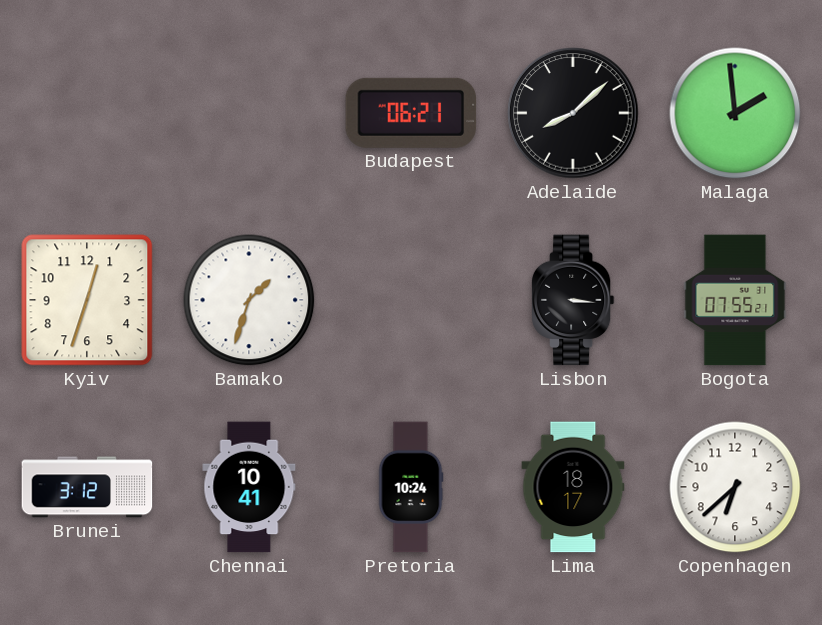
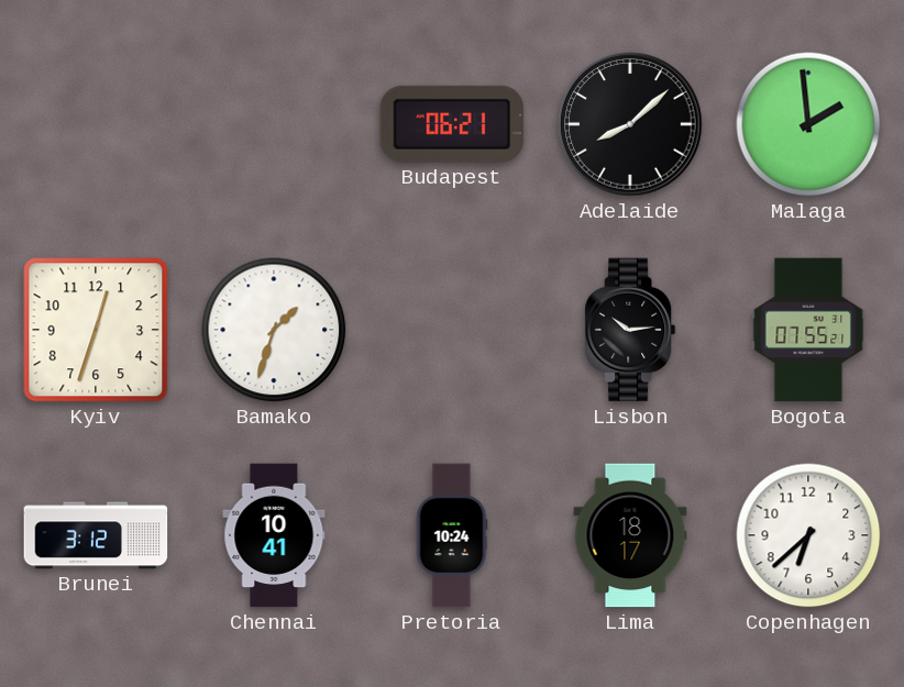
Lisbon: 3:16 -> 10:14 (630, 330)
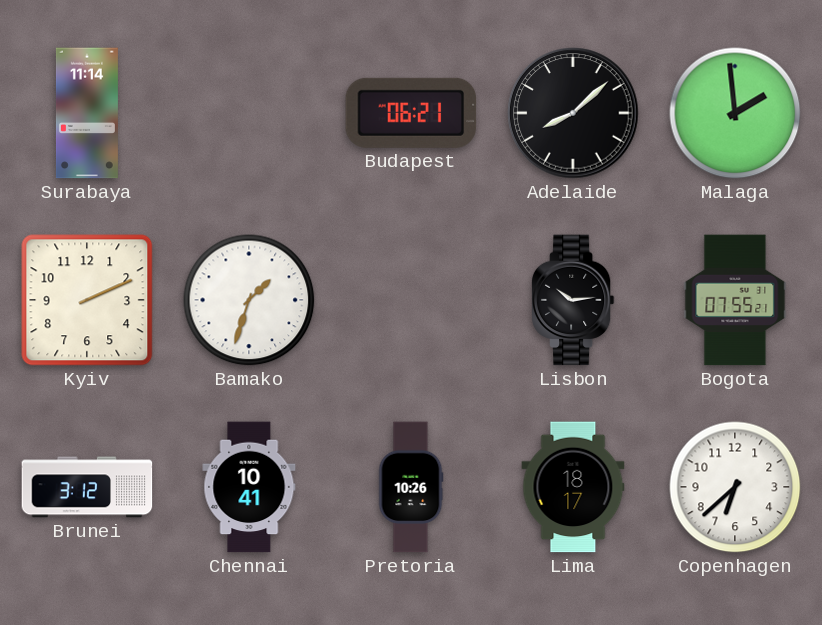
Surabaya: none -> 11:14 (87, 113)
Kyiv: 12:33 -> 2:11 (87, 300)
Pretoria: 10:24 -> 10:26 (411, 487)
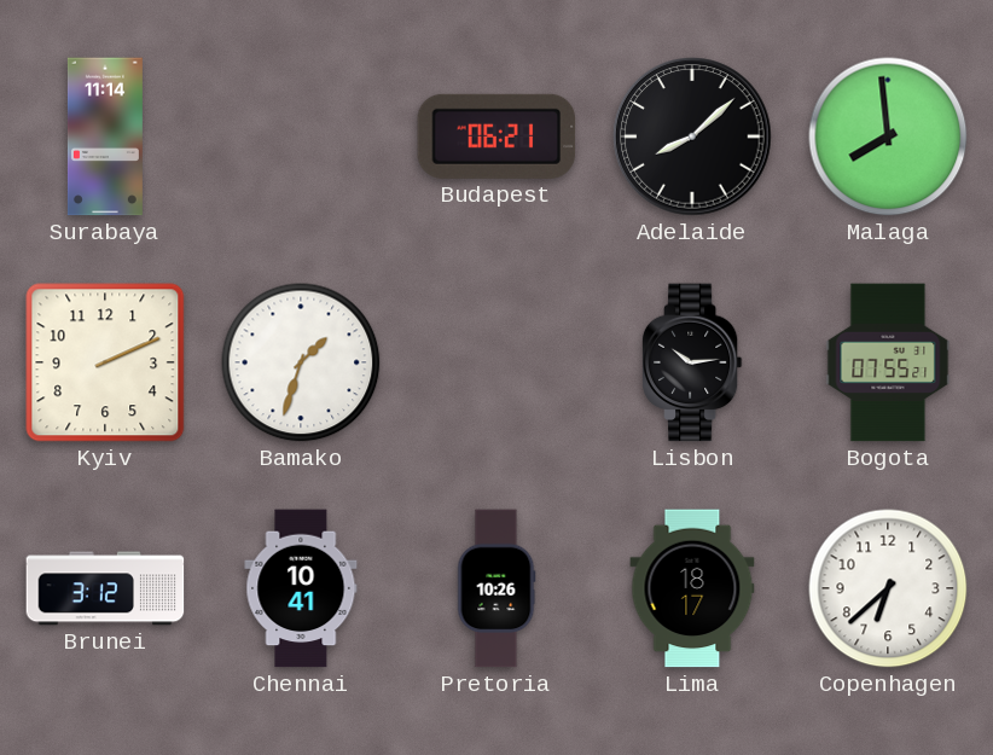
Malaga: 1:59 -> 7:59 (888, 137)
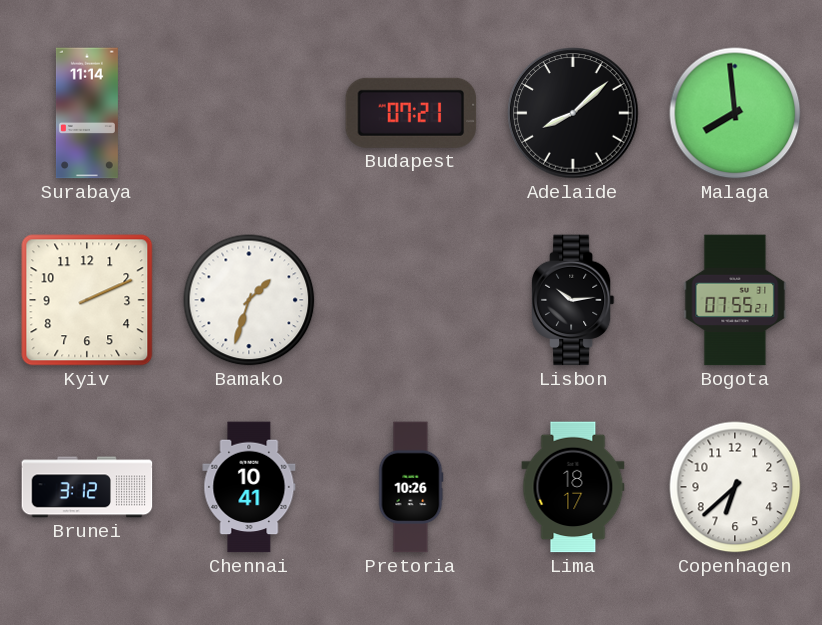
Budapest: 06:21 -> 07:21 (411, 113)
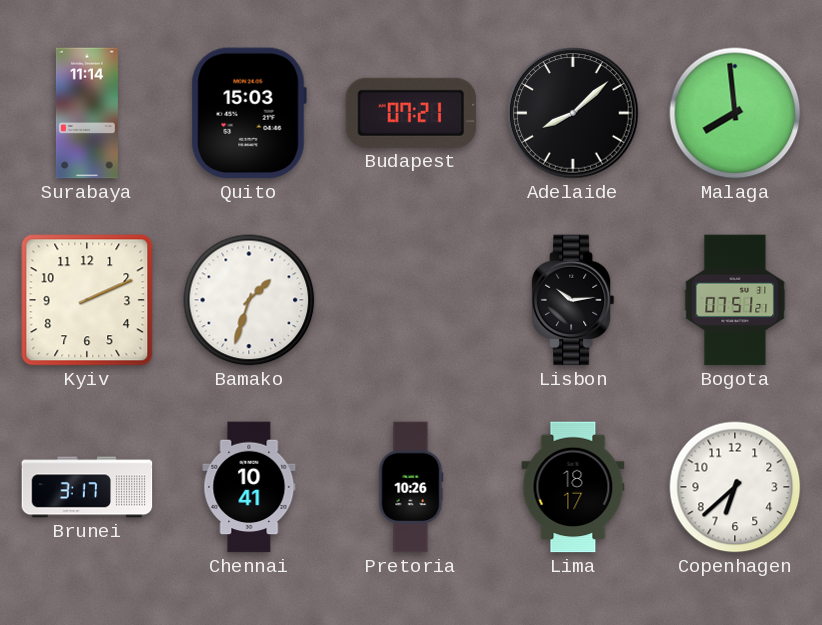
Quito: none -> 15:03 (249, 113)
Bogota: 07:55 -> 07:51 (735, 300)
Brunei: 3:12 -> 3:17 (87, 487)
